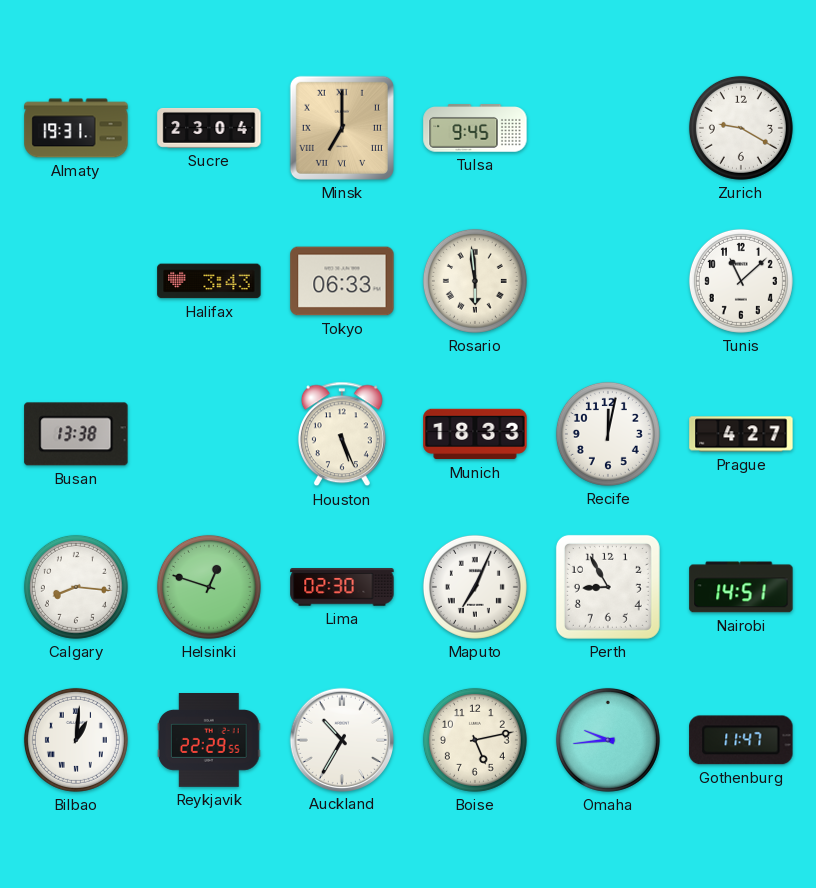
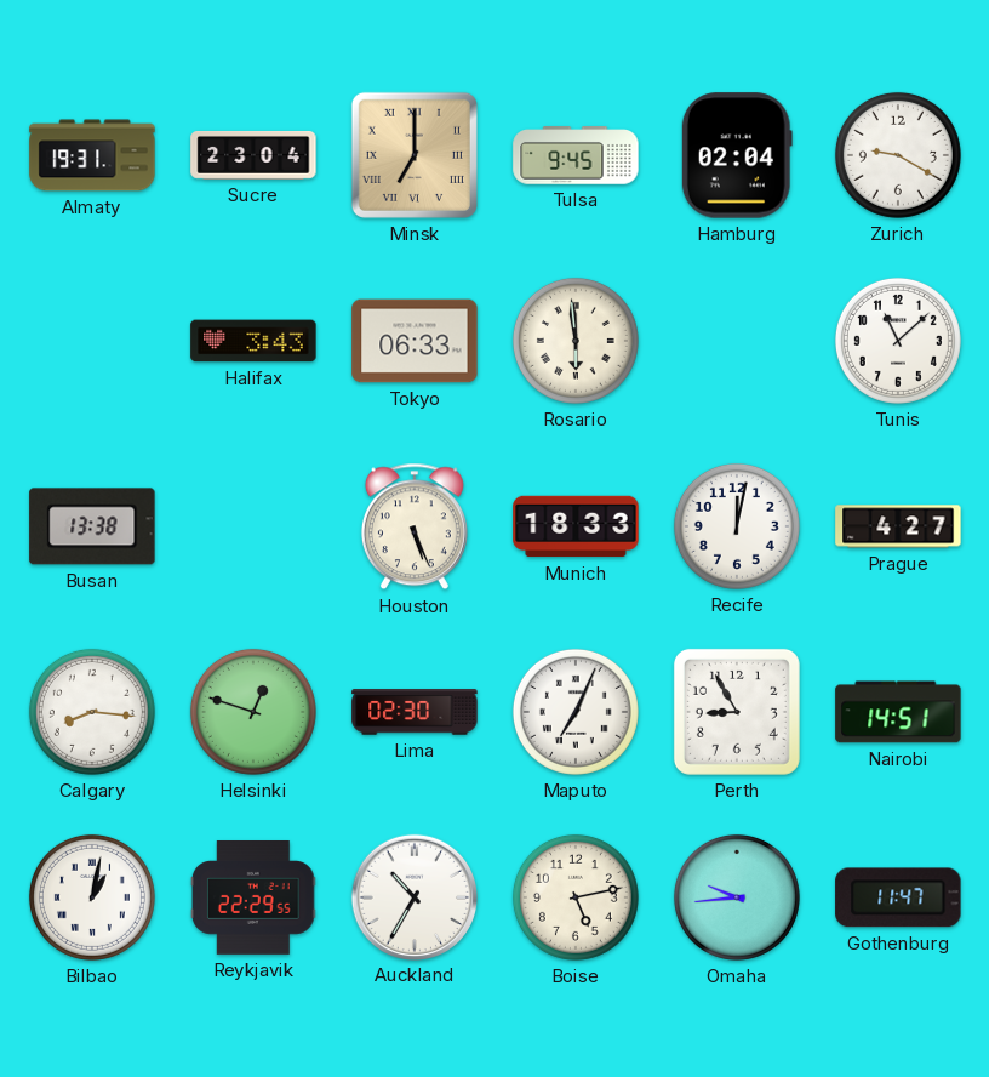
Hamburg: none -> 02:04 (737, 155)
Bilbao: 1:01 -> 1:02 (92, 898)
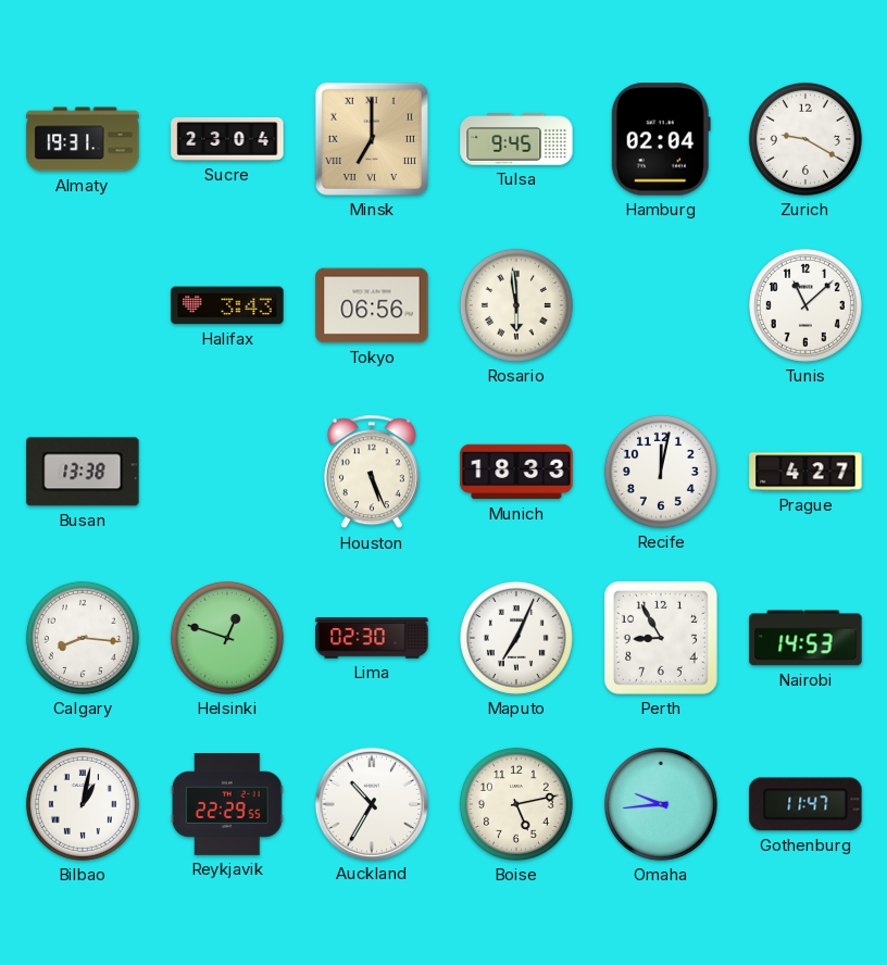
Tokyo: 06:33 -> 06:56 (372, 305)
Nairobi: 14:51 -> 14:53 (805, 638)
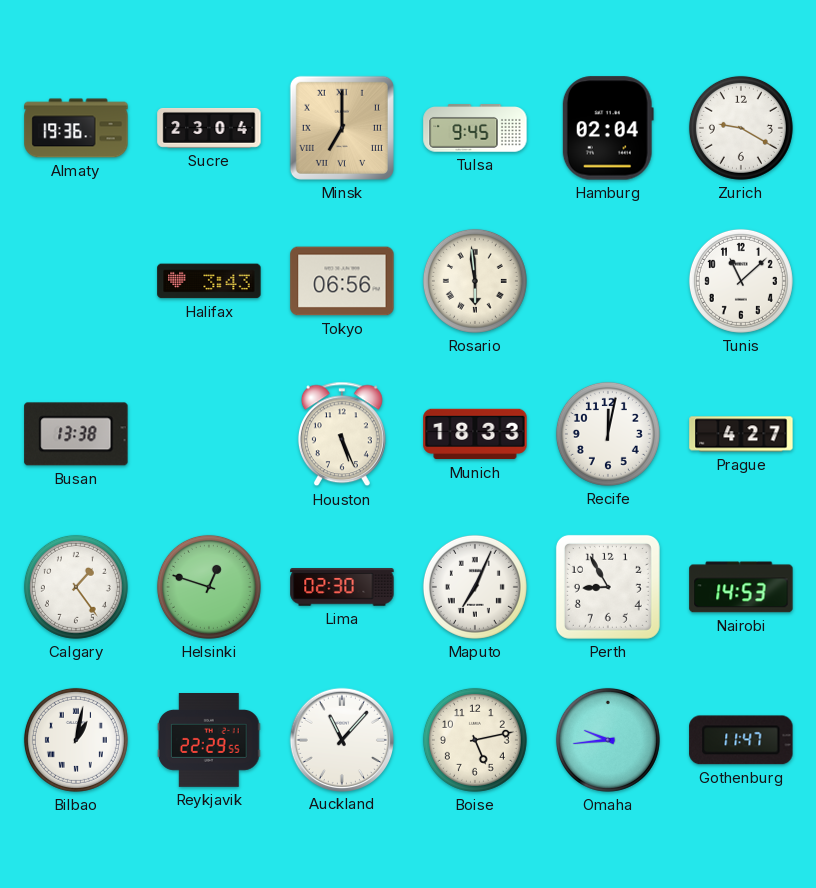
Almaty: 19:31 -> 19:36 (76, 128)
Calgary: 8:16 -> 1:24 (76, 587)
Auckland: 10:35 -> 11:07 (341, 739)
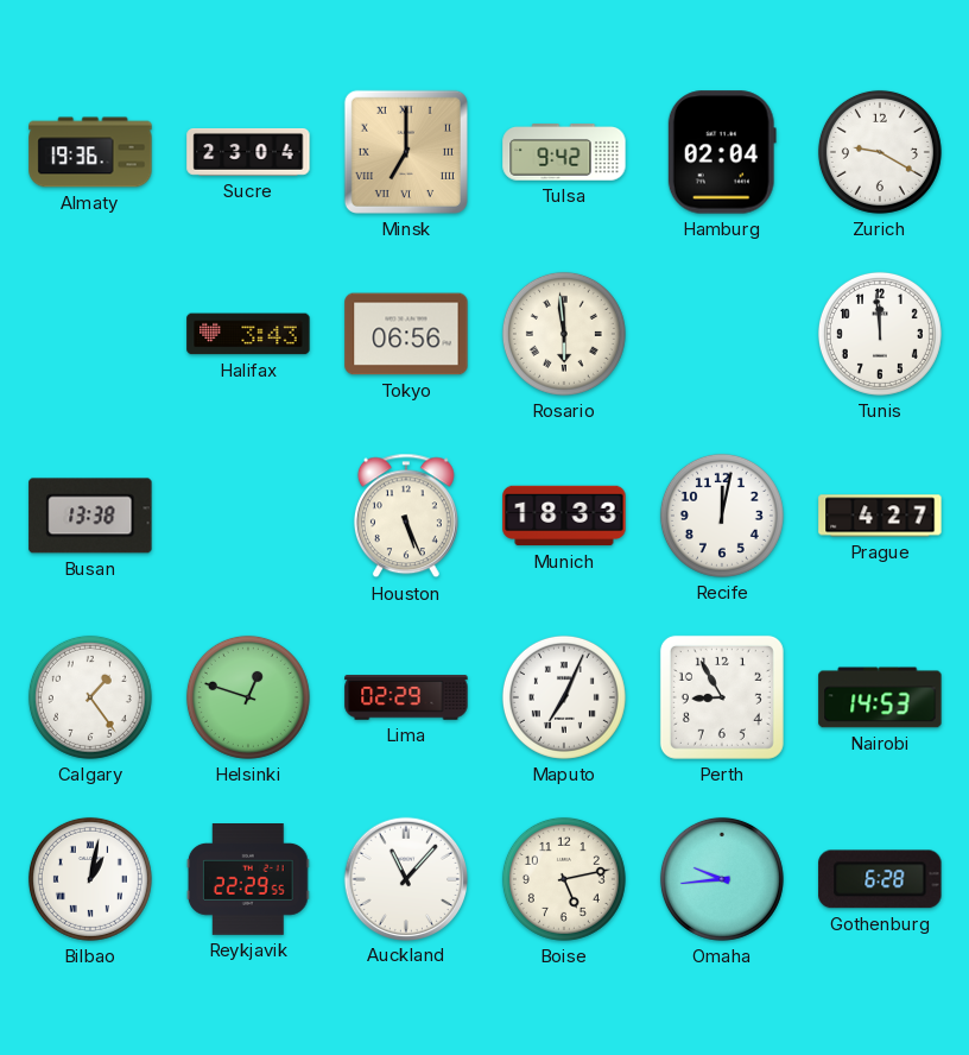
Tulsa: 9:45 -> 9:42 (564, 152)
Tunis: 11:08 -> 11:59 (880, 334)
Lima: 02:30 -> 02:29 (406, 697)
Gothenburg: 11:47 -> 6:28 (880, 879)
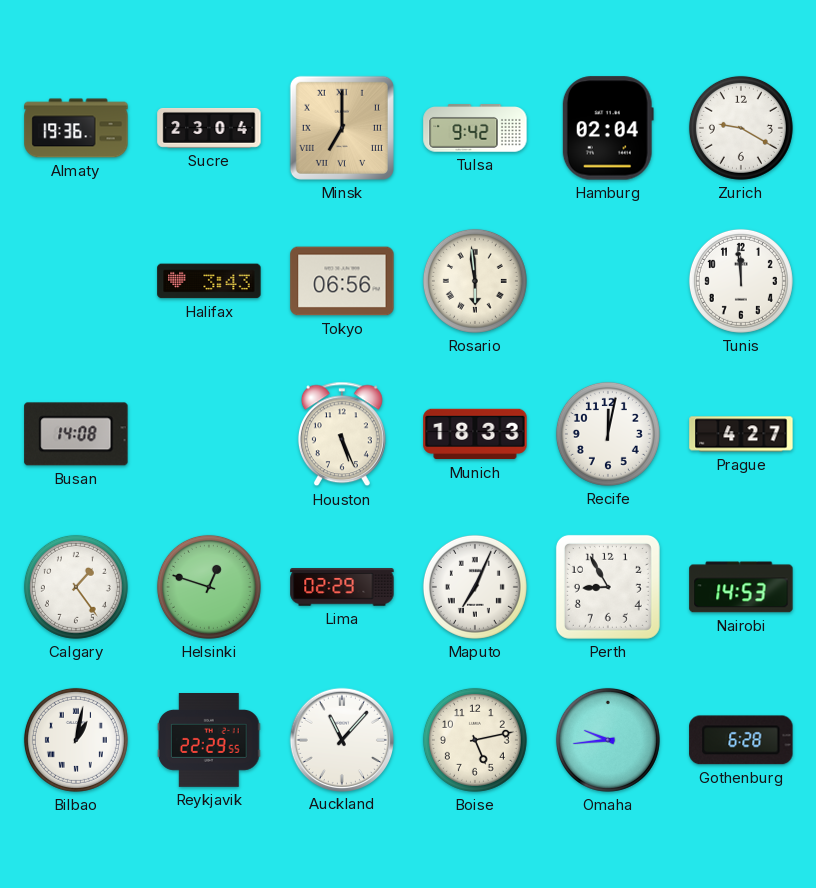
Busan: 13:38 -> 14:08 (76, 434)
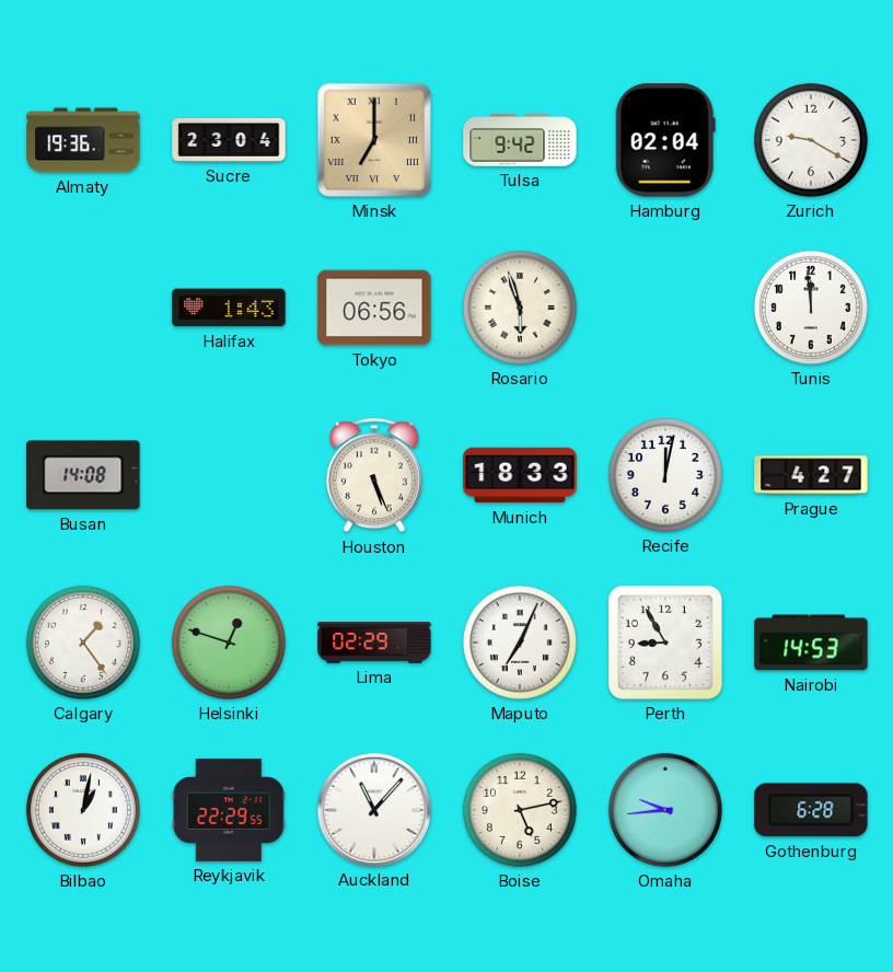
Halifax: 3:43 -> 1:43 (229, 308)
Rosario: 5:59 -> 5:57 (520, 308)
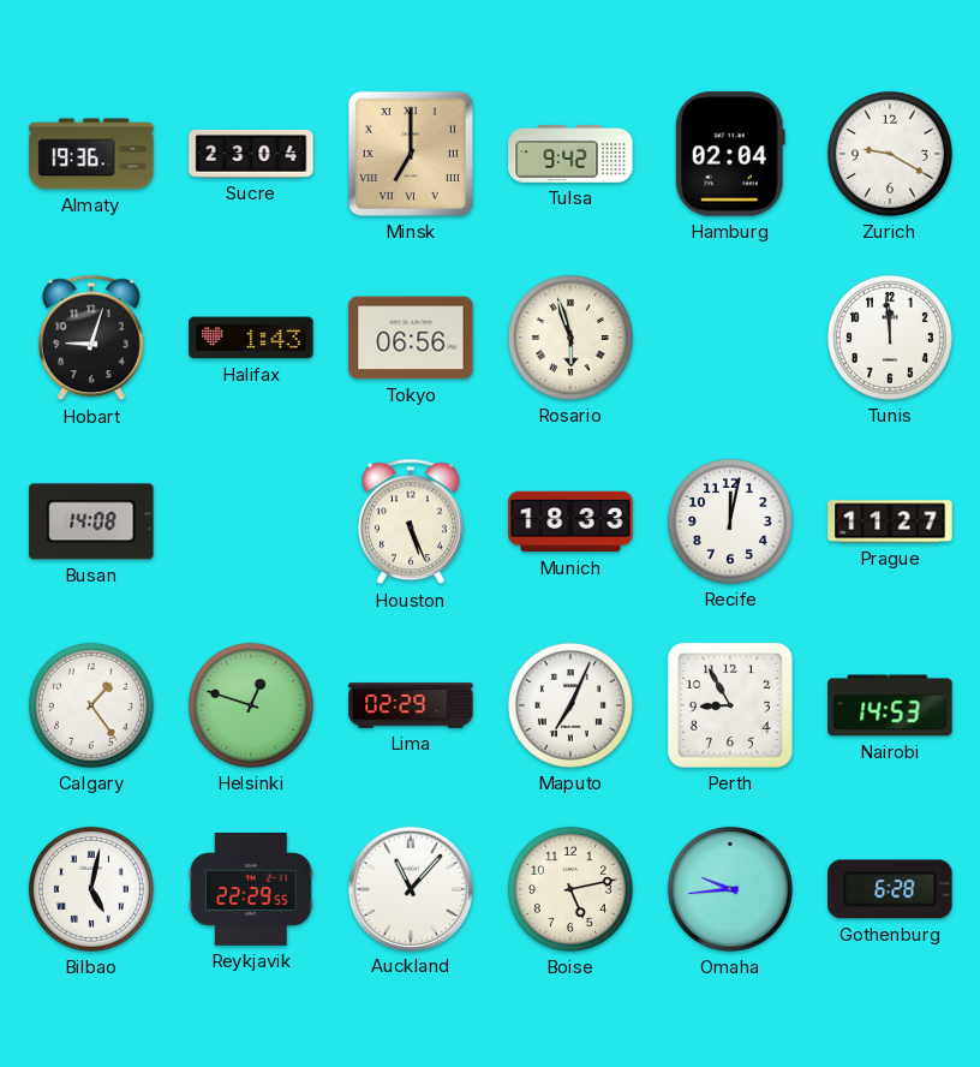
Hobart: none -> 9:03 (91, 338)
Prague: 4:27 -> 11:27 (890, 521)
Bilbao: 1:02 -> 5:02 (91, 889)
